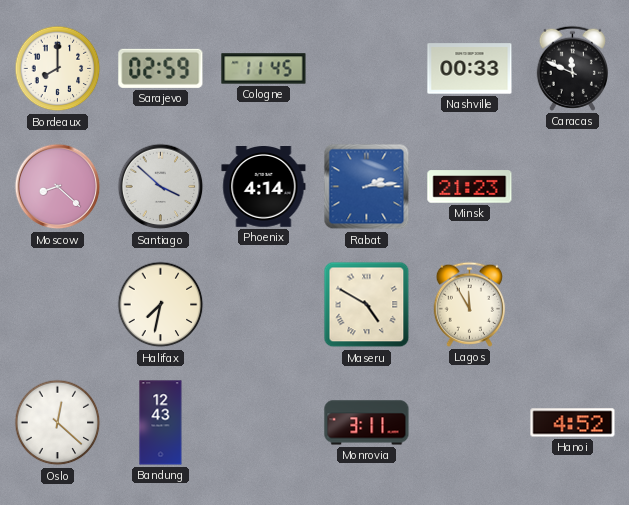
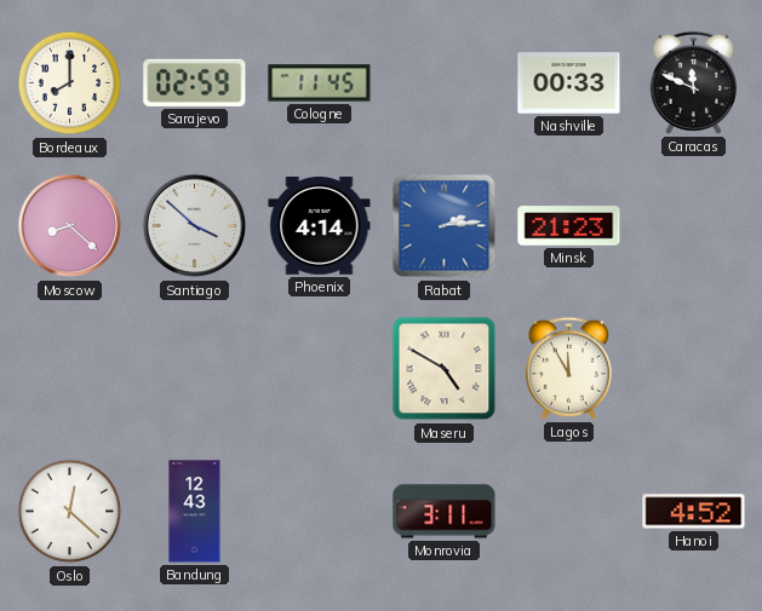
Halifax: 7:32 -> none (161, 305)
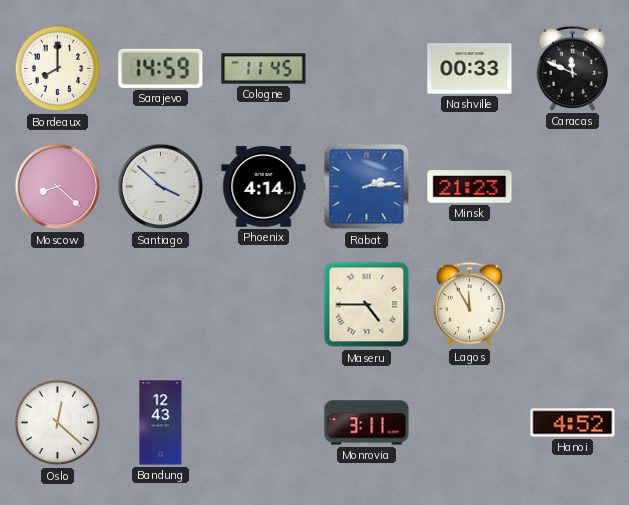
Sarajevo: 02:59 -> 14:59 (161, 68)
Maseru: 4:50 -> 4:45 (367, 305)
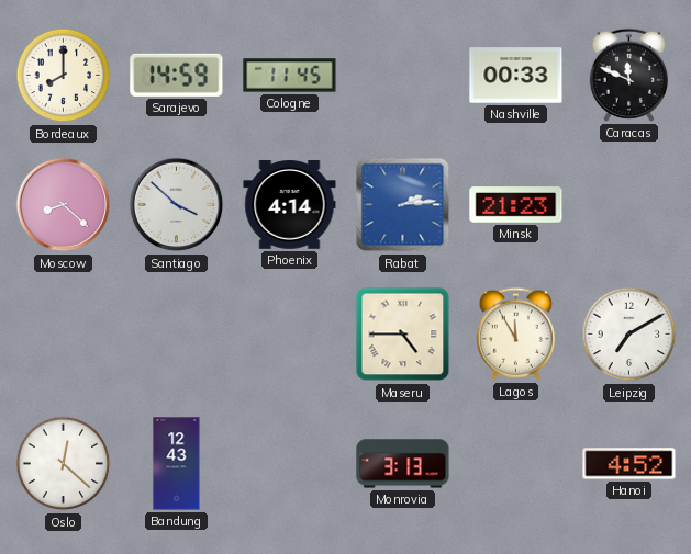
Leipzig: none -> 7:10 (629, 335)
Monrovia: 3:11 -> 3:13 (403, 464)
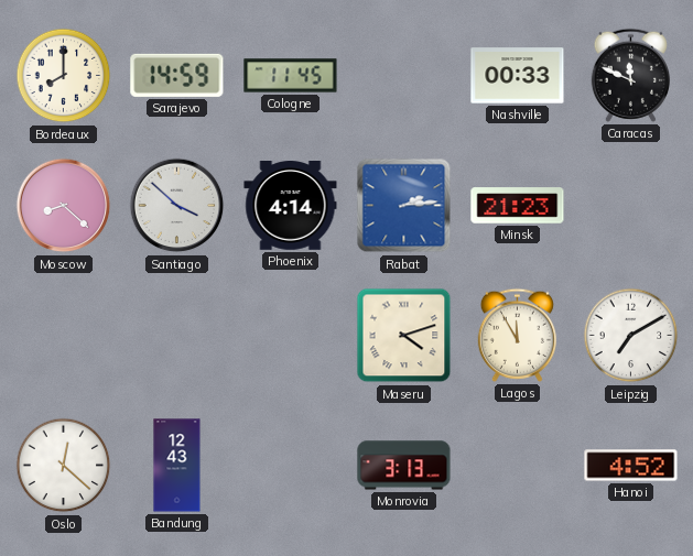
Maseru: 4:45 -> 4:12 (404, 336)
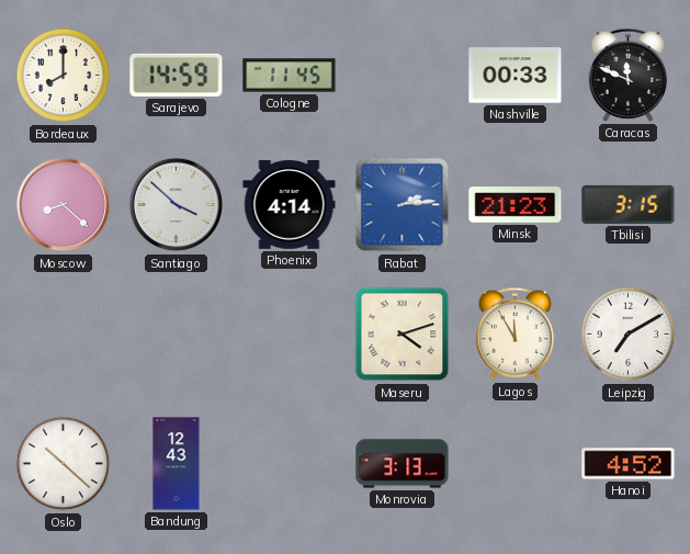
Tbilisi: none -> 3:15 (629, 204)
Oslo: 12:22 -> 10:22 (64, 464)
